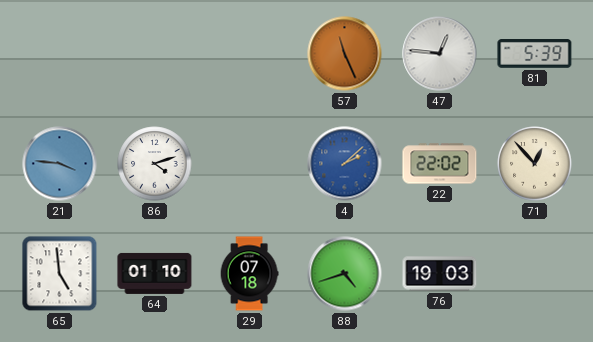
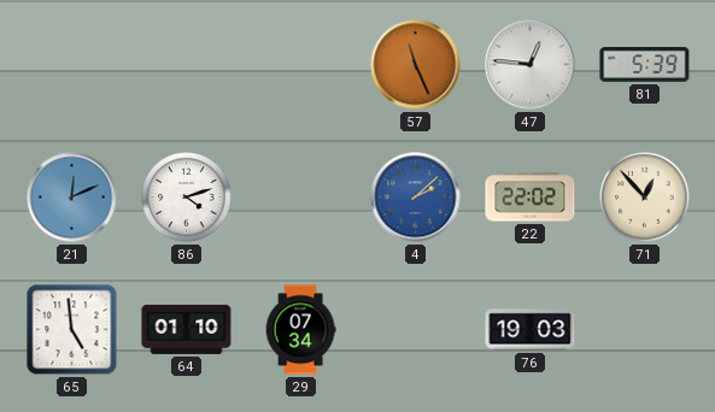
21: 3:46 -> 12:11 (72, 198)
29: 07:18 -> 07:34 (300, 330)
88: 4:42 -> none (345, 274)
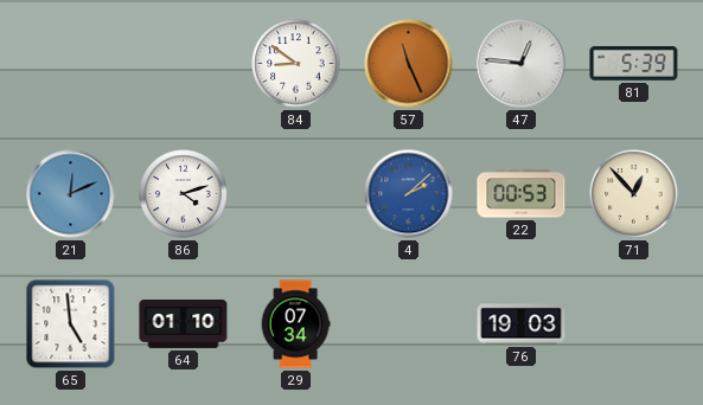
84: none -> 8:51 (296, 64)
22: 22:02 -> 00:53 (522, 194)
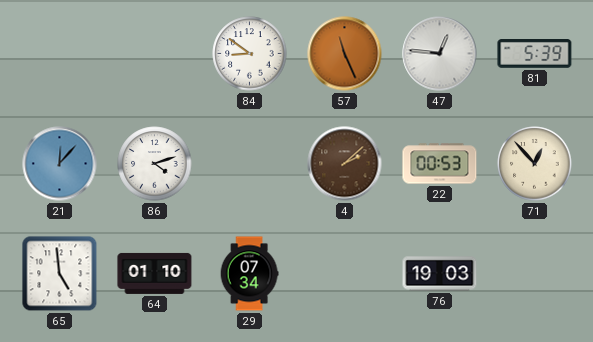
21: 12:11 -> 12:07 (60, 164)
4 dial: blue -> brown (345, 164)
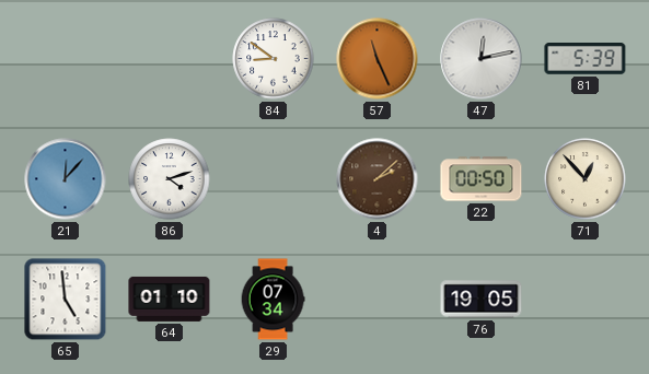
47: 12:46 -> 12:13 (482, 59)
22: 00:53 -> 00:50 (482, 179)
76: 19:03 -> 19:05 (482, 300)
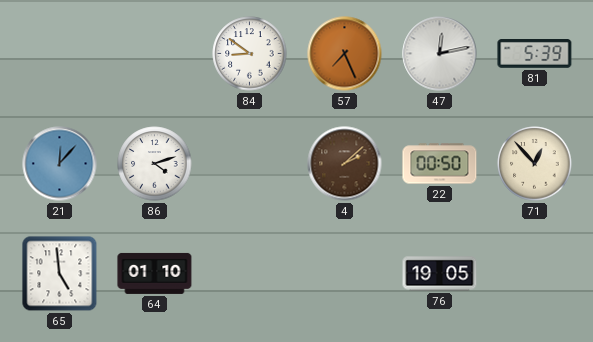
57: 11:26 -> 7:26 (345, 54)
29: 07:34 -> none (273, 300)
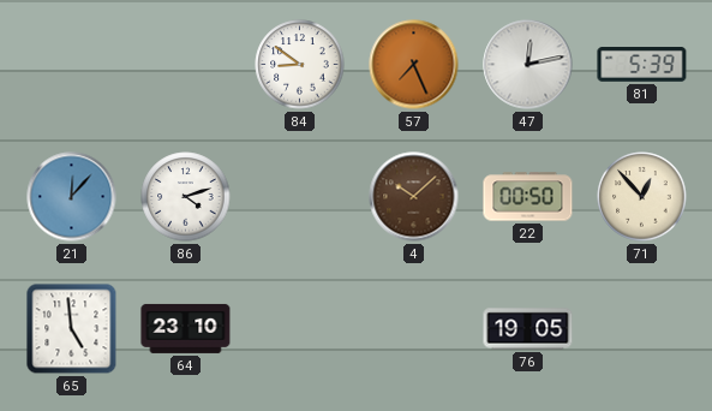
4: 2:08 -> 10:08 (414, 197)
64: 01:10 -> 23:10 (186, 328)
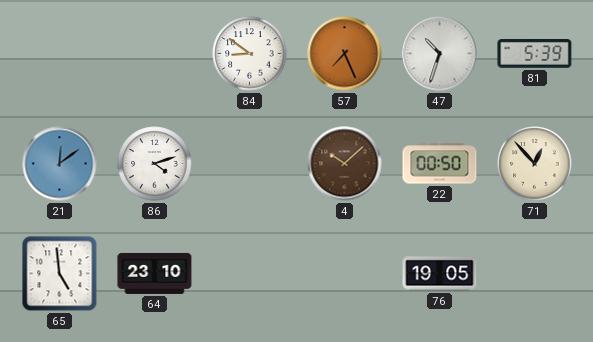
47: 12:13 -> 10:33 (440, 54)
21: 12:07 -> 12:09 (60, 164)
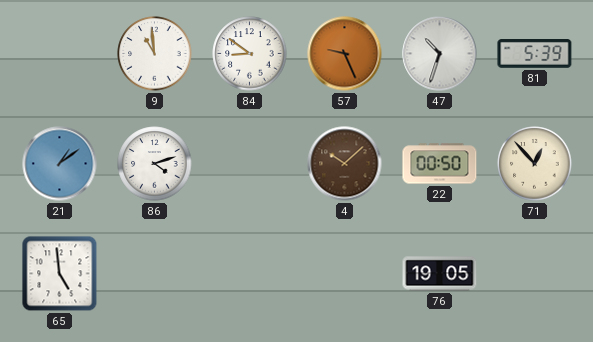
9: none -> 10:59 (155, 54)
57: 7:26 -> 9:26 (345, 54)
21: 12:09 -> 1:09 (60, 164)
64: 23:10 -> none (155, 273)
